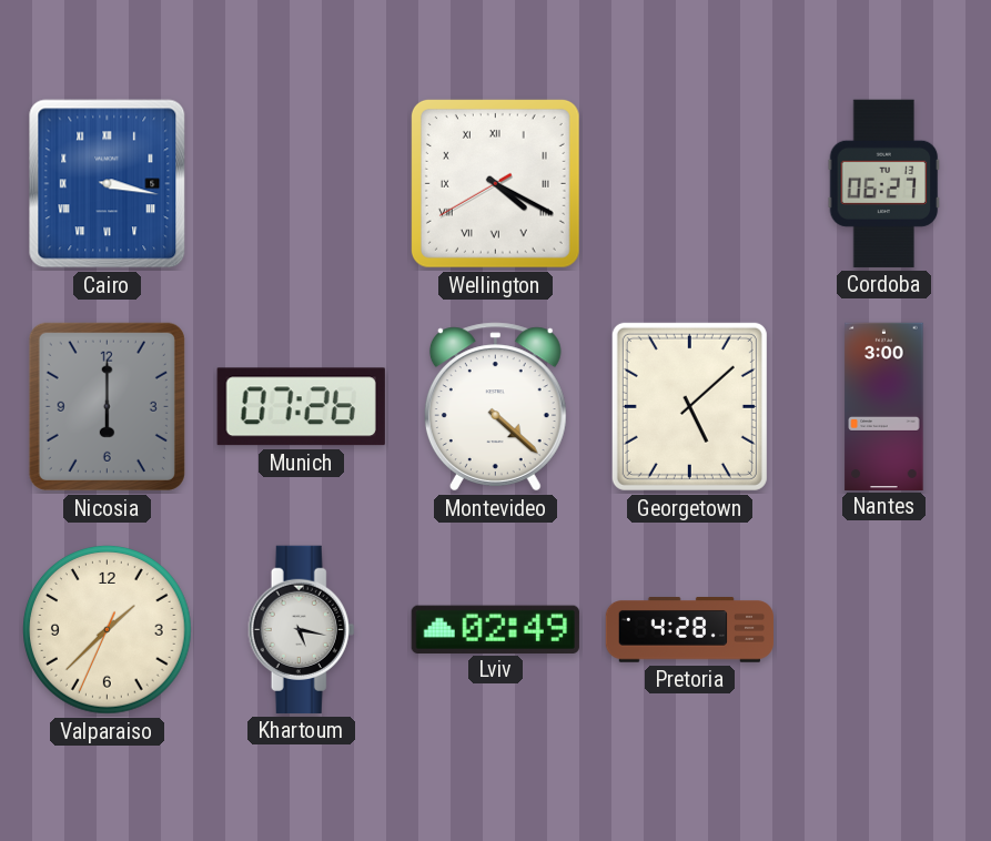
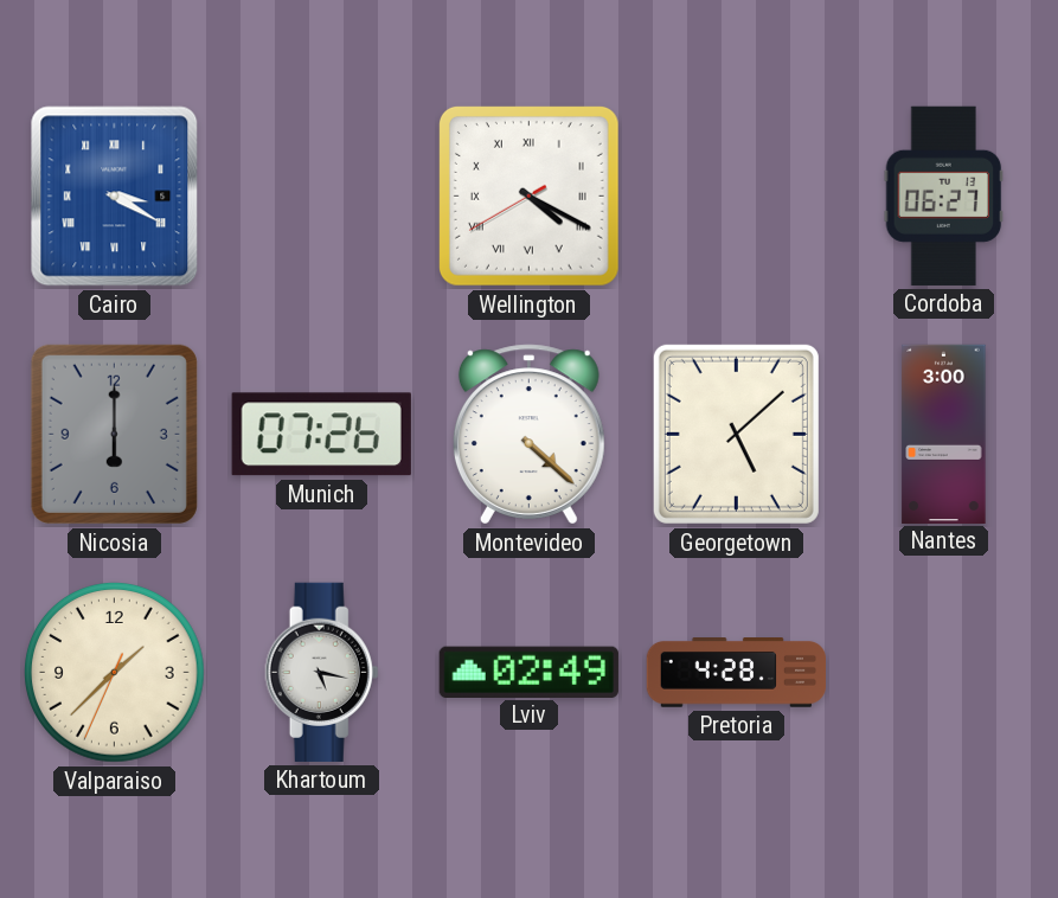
Cairo: 3:17 -> 3:20 (115, 197)
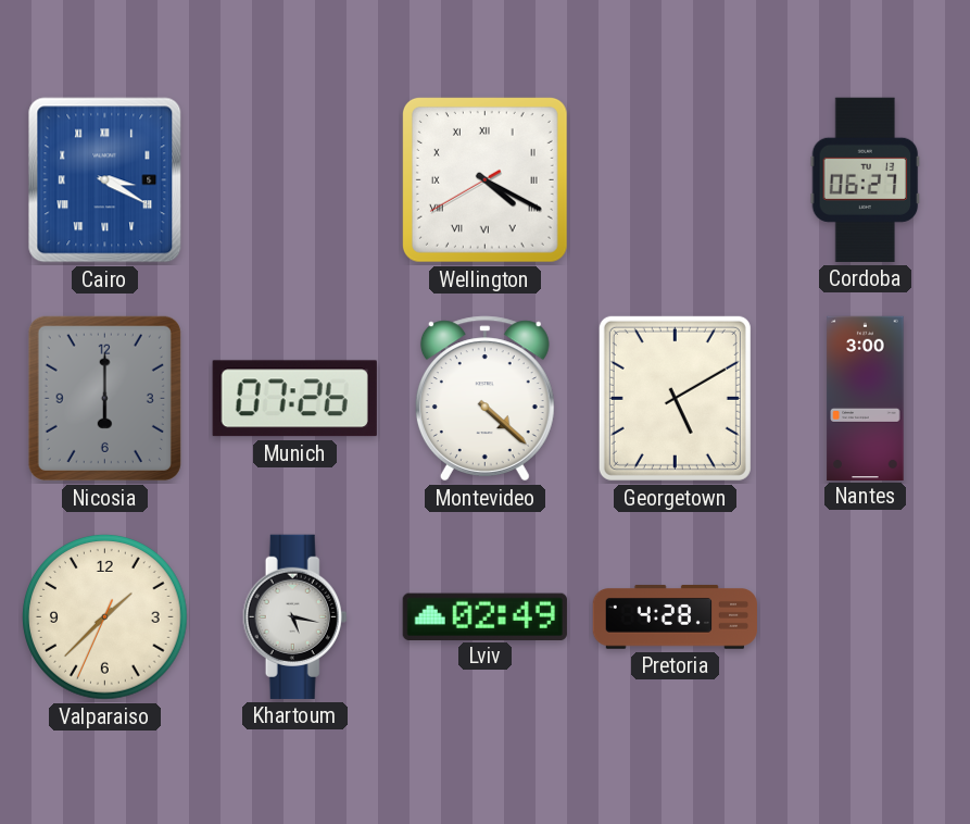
Georgetown: 5:08 -> 5:10 (675, 398)
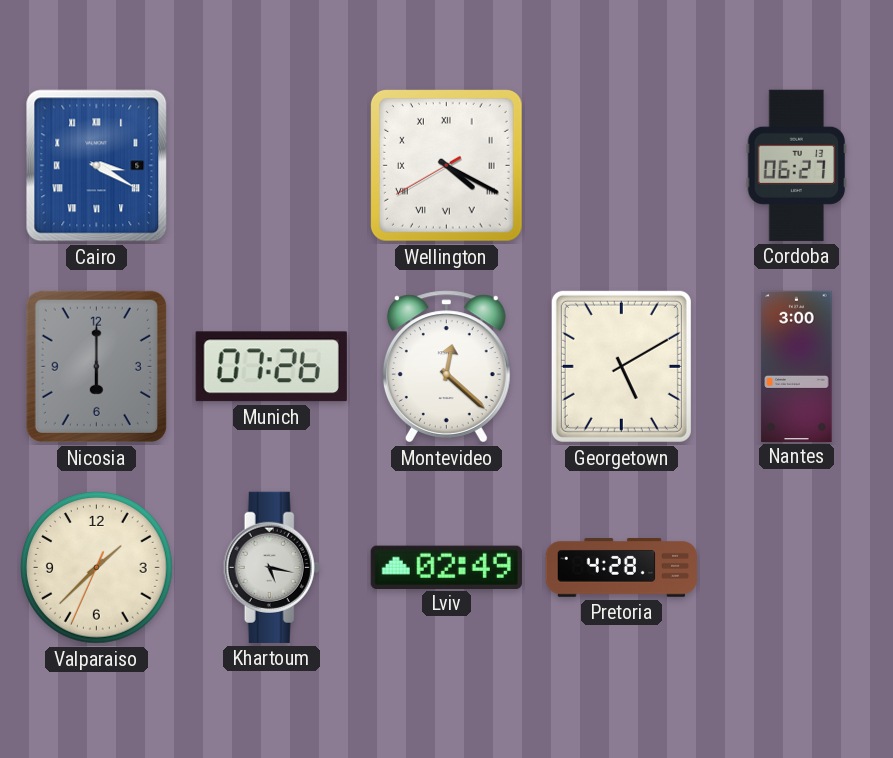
Montevideo: 4:22 -> 12:22 (446, 367)
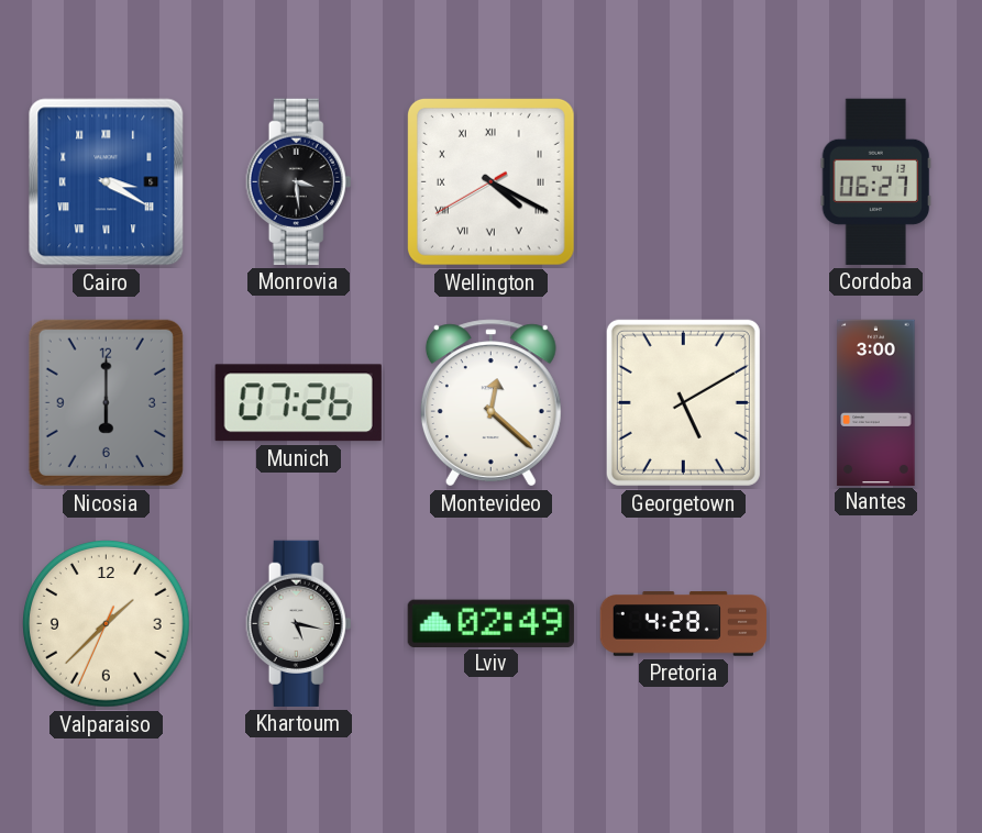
Monrovia: none -> 3:29 (299, 181)
